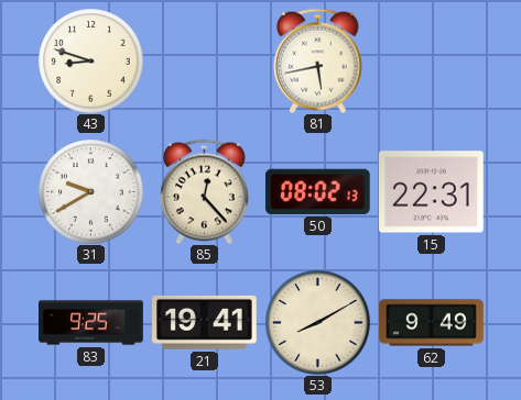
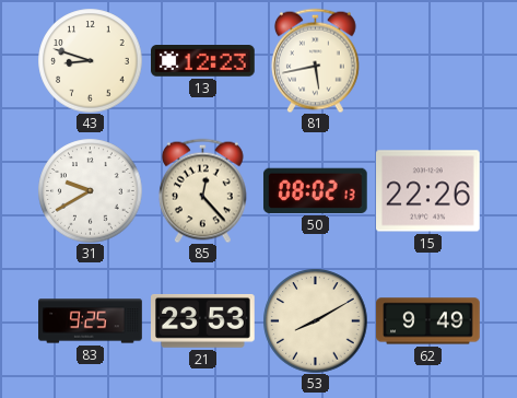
13: none -> 12:23 (203, 61)
15: 22:31 -> 22:26 (428, 191)
21: 19:41 -> 23:53 (203, 321)
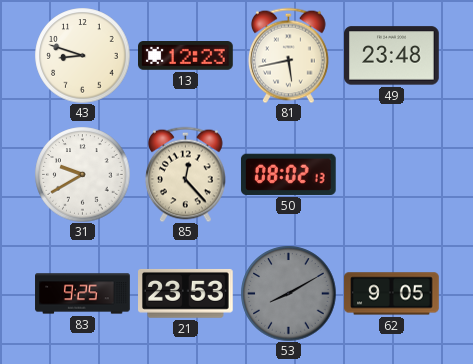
49: none -> 23:48 (392, 56)
15: 22:26 -> none (428, 191)
53 dial: cream -> grey (288, 293)
62: 9:49 -> 9:05 (392, 294)
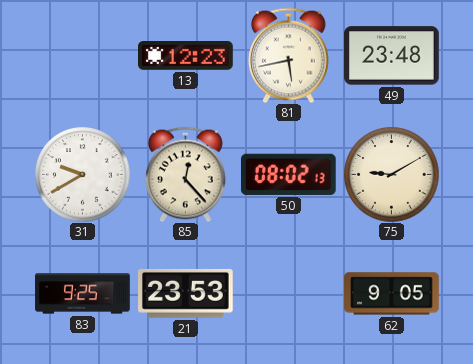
43: 8:48 -> none (82, 55)
75: none -> 9:10 (391, 174)
53: 8:10 -> none (288, 293)
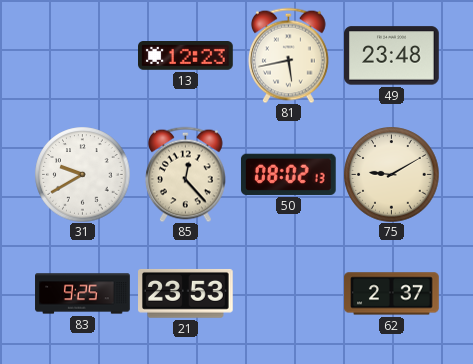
62: 9:05 -> 2:37 (392, 294)
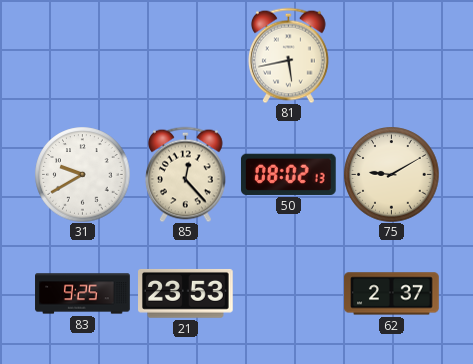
13: 12:23 -> none (186, 56)
49: 23:48 -> none (392, 56)
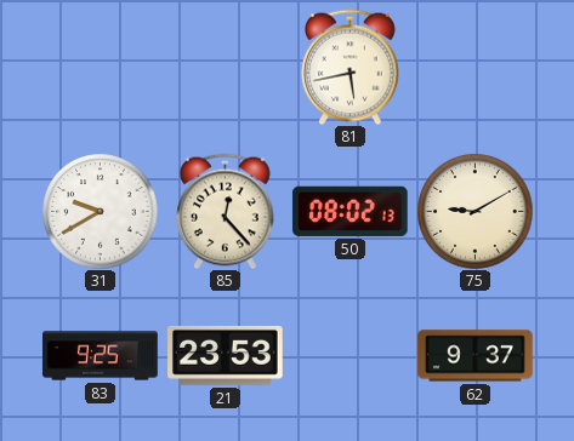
62: 2:37 -> 9:37 (476, 356)
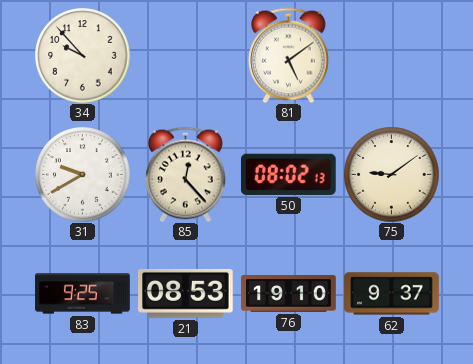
34: none -> 9:53 (82, 55)
81: 5:43 -> 5:09 (289, 55)
75: 9:10 -> 9:09 (391, 174)
21: 23:53 -> 08:53 (186, 294)
76: none -> 19:10 (289, 294)
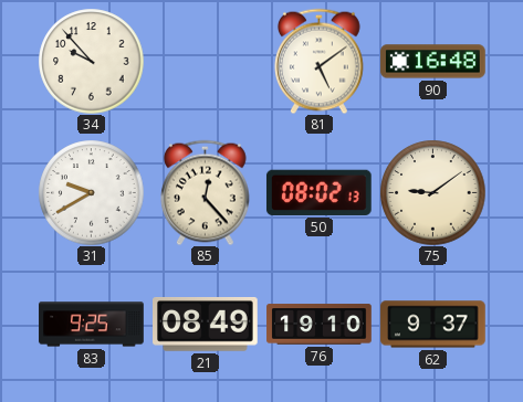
90: none -> 16:48 (433, 62)
21: 08:53 -> 08:49 (206, 325)
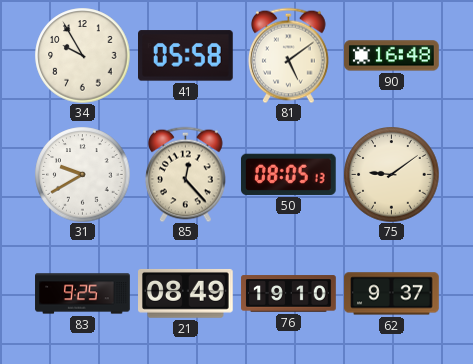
34: 9:53 -> 9:55 (82, 55)
41: none -> 05:58 (186, 56)
50: 08:02 -> 08:05 (288, 174)
